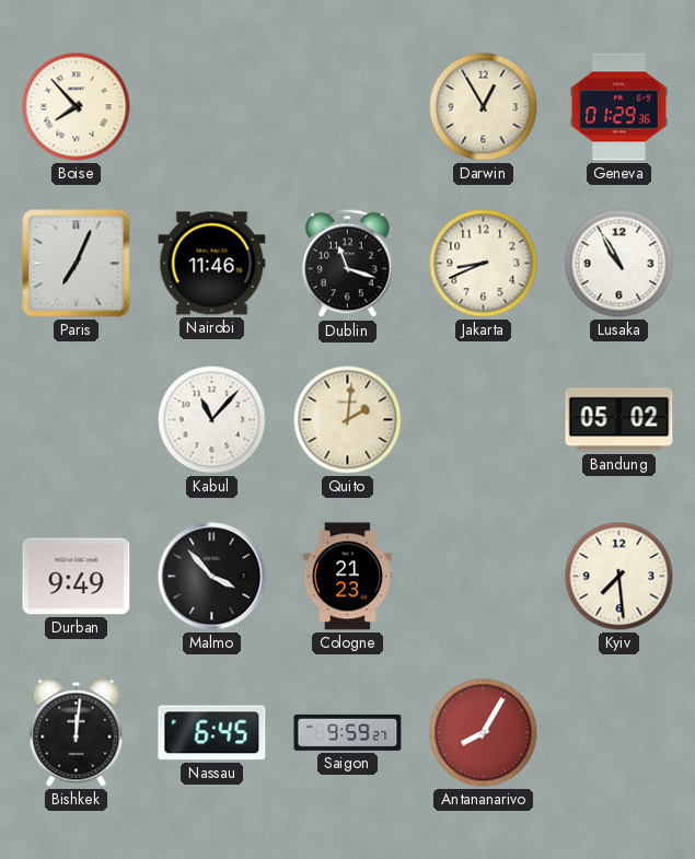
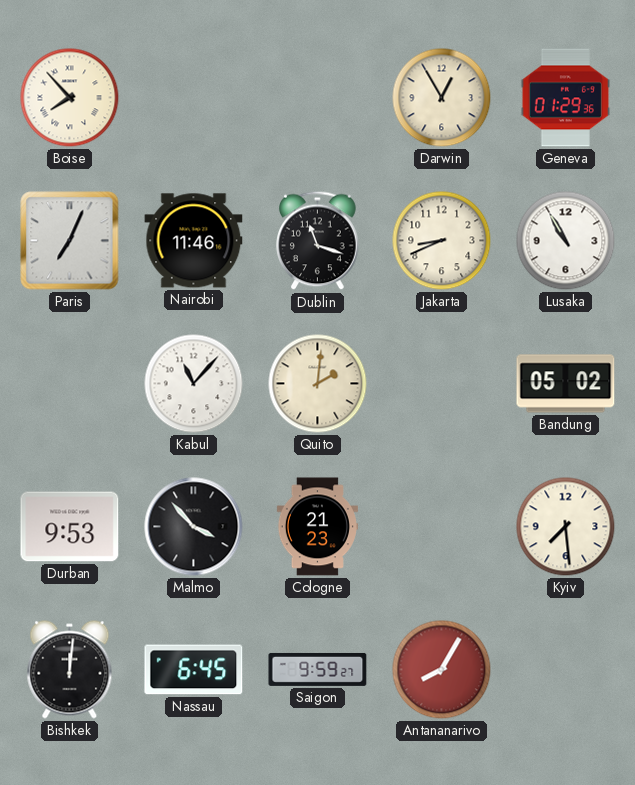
Durban: 9:49 -> 9:53 (70, 527)
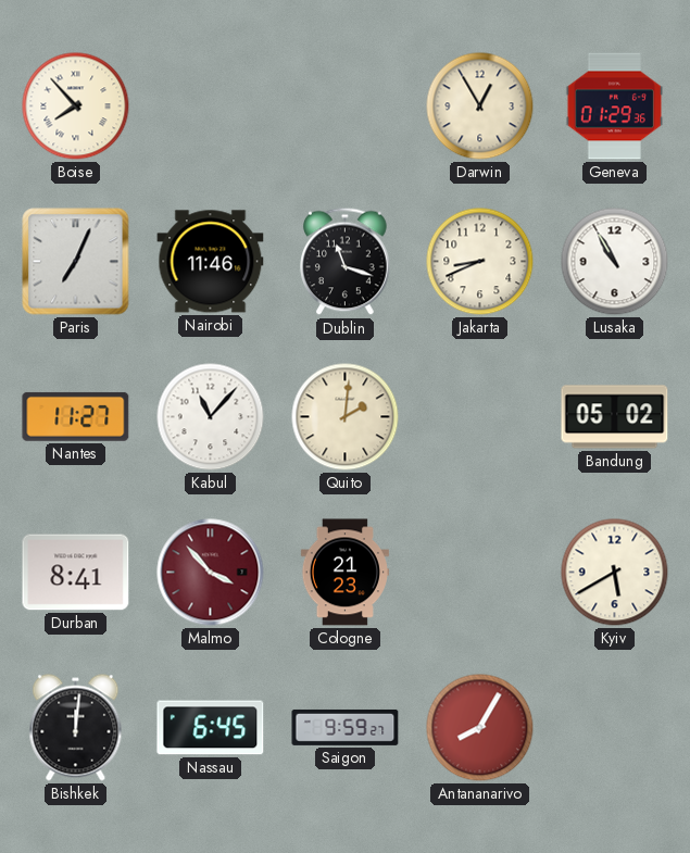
Nantes: none -> 11:27 (76, 416)
Durban: 9:53 -> 8:41 (76, 573)
Malmo dial: black -> burgundy (211, 573)
Kyiv: 7:29 -> 5:40 (615, 573)
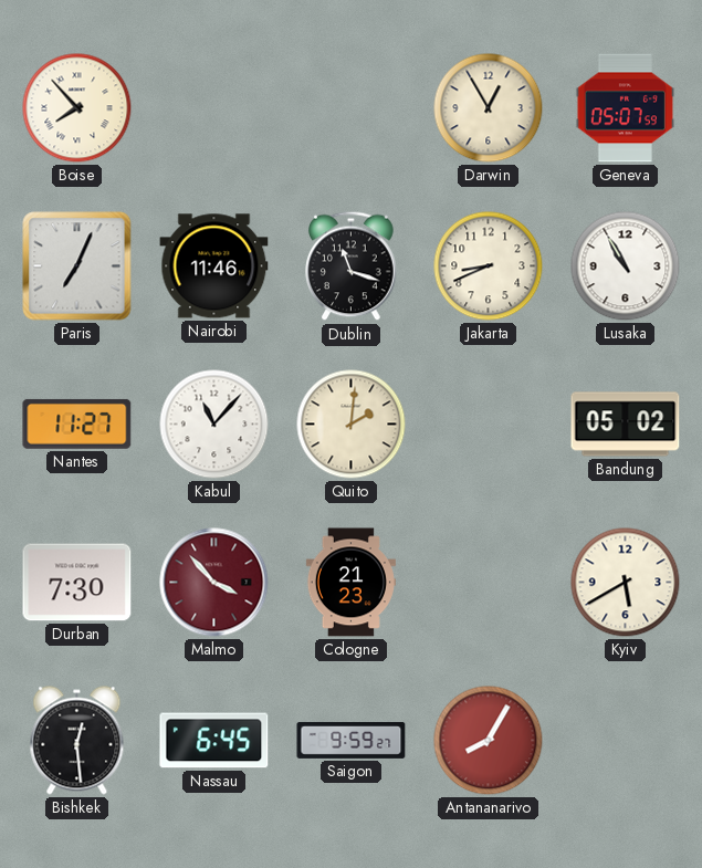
Geneva: 01:29 -> 05:07 (625, 108)
Durban: 8:41 -> 7:30 (77, 583)
Bishkek: 12:01 -> 12:29 (77, 741)
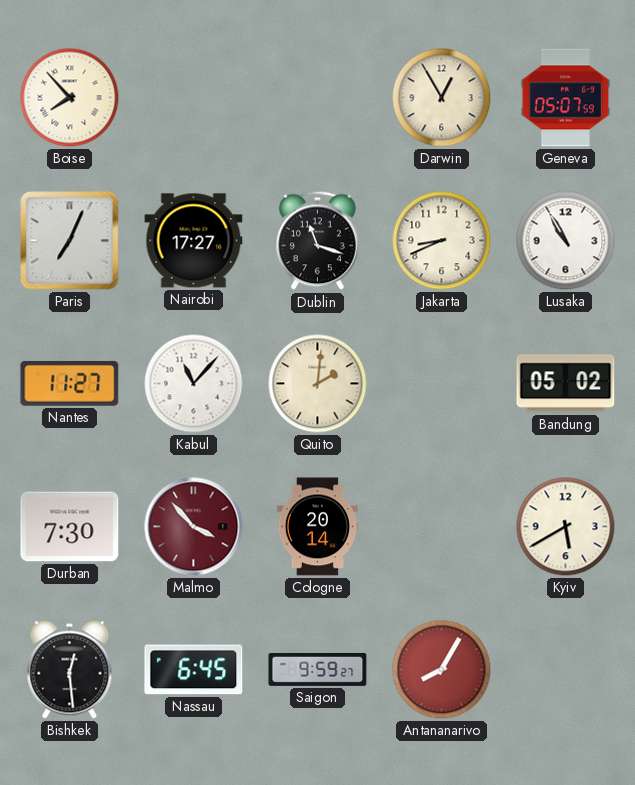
Nairobi: 11:46 -> 17:27 (194, 241)
Cologne: 21:23 -> 20:14 (317, 527)
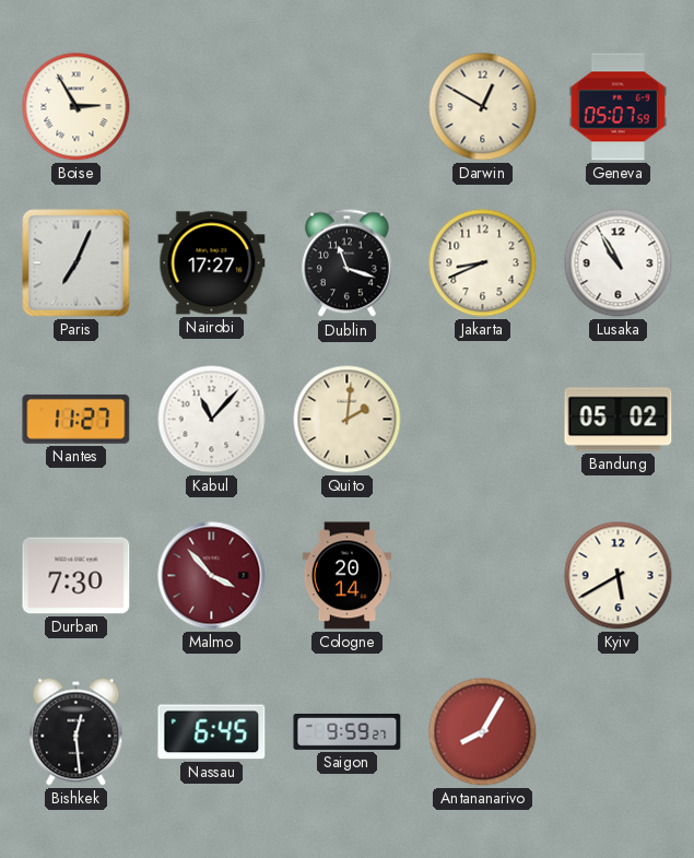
Boise: 7:53 -> 2:55 (77, 107)
Darwin: 12:55 -> 12:50 (483, 107)
